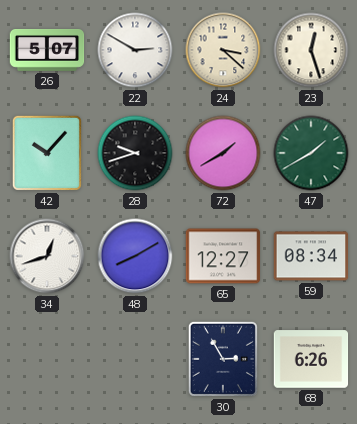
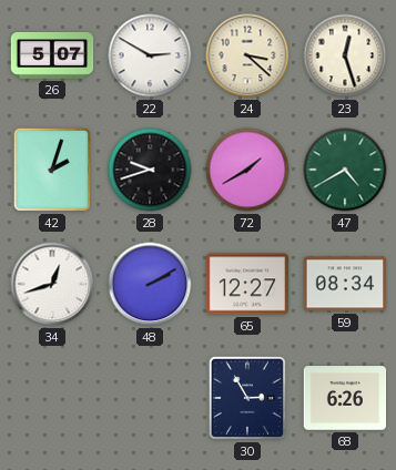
42: 10:07 -> 2:03 (52, 170)
47: 1:40 -> 4:40 (345, 170)
48: 8:10 -> 2:10 (150, 284)
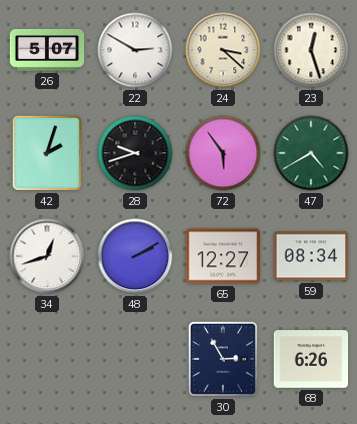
72: 1:40 -> 5:54 (223, 153)
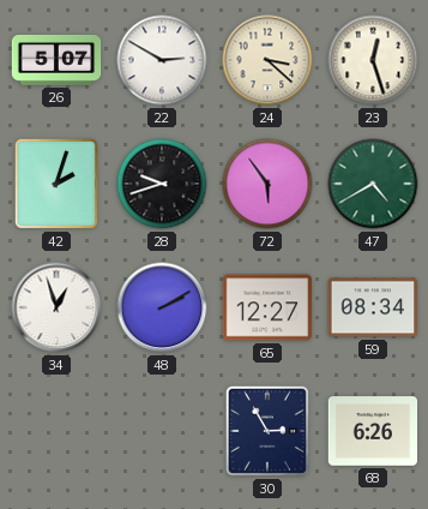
34: 12:42 -> 12:57 (56, 307)
